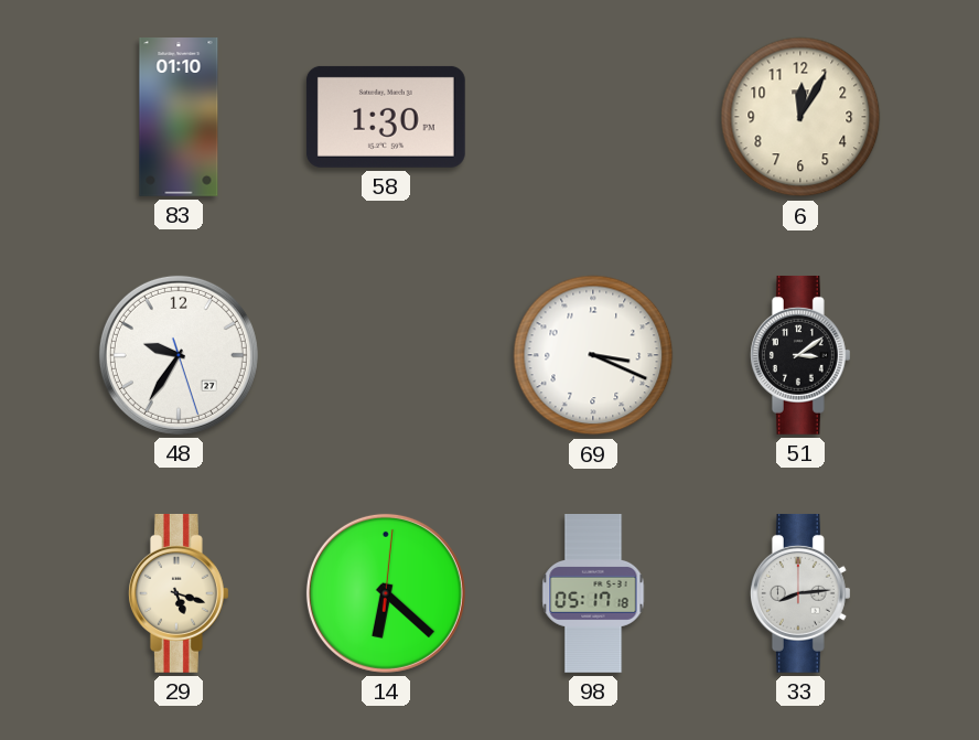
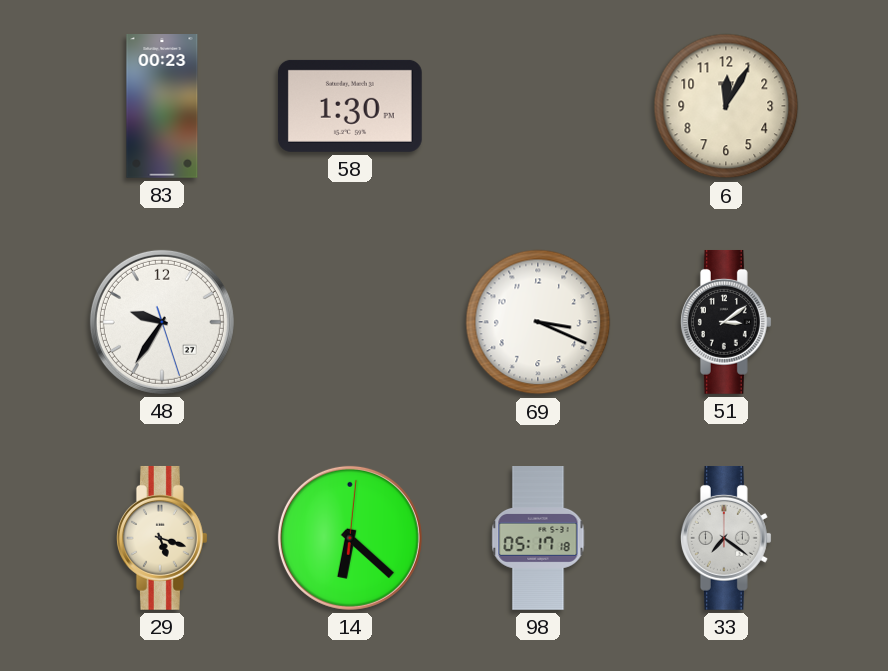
83: 01:10 -> 00:23 (162, 107)
33: 8:14 -> 7:21 (726, 538)
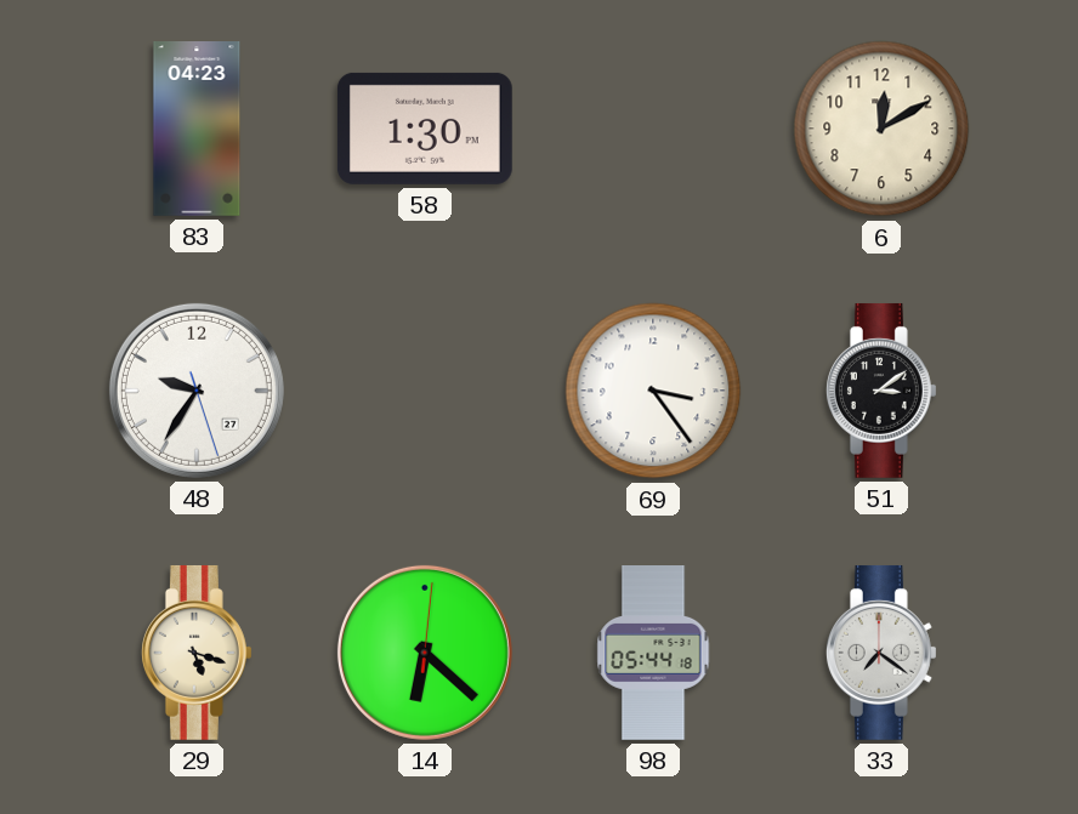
83: 00:23 -> 04:23 (197, 130)
6: 12:05 -> 12:10 (881, 129)
69: 3:19 -> 3:24 (653, 391)
98: 05:17 -> 05:44 (653, 654)
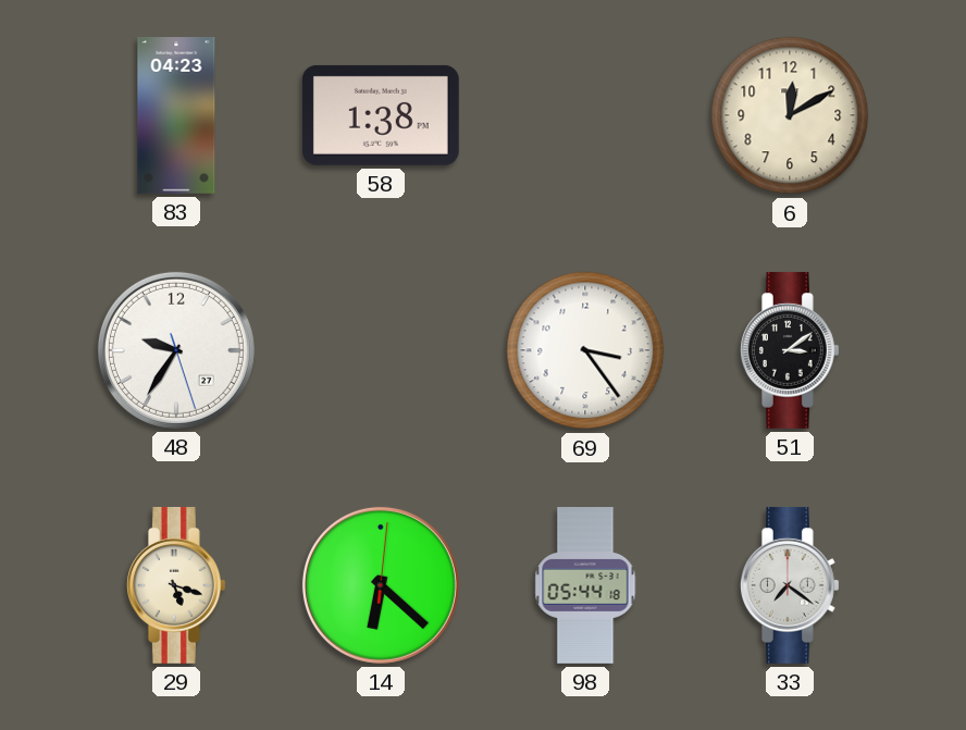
58: 1:30 -> 1:38 (381, 115)
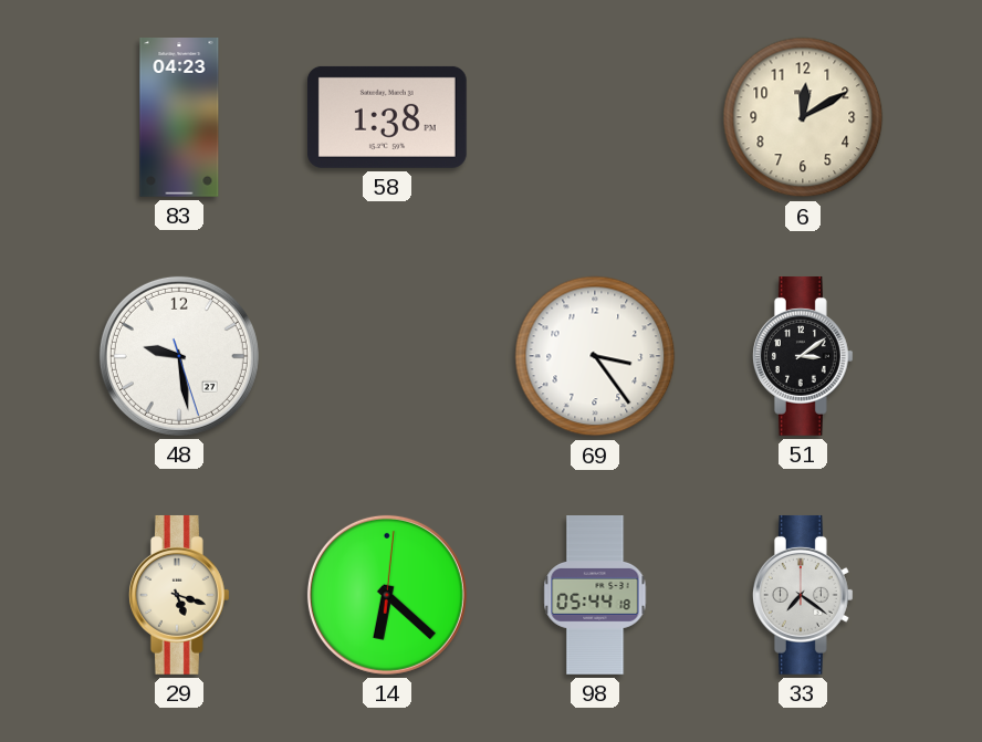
48: 9:35 -> 9:28 (179, 356)
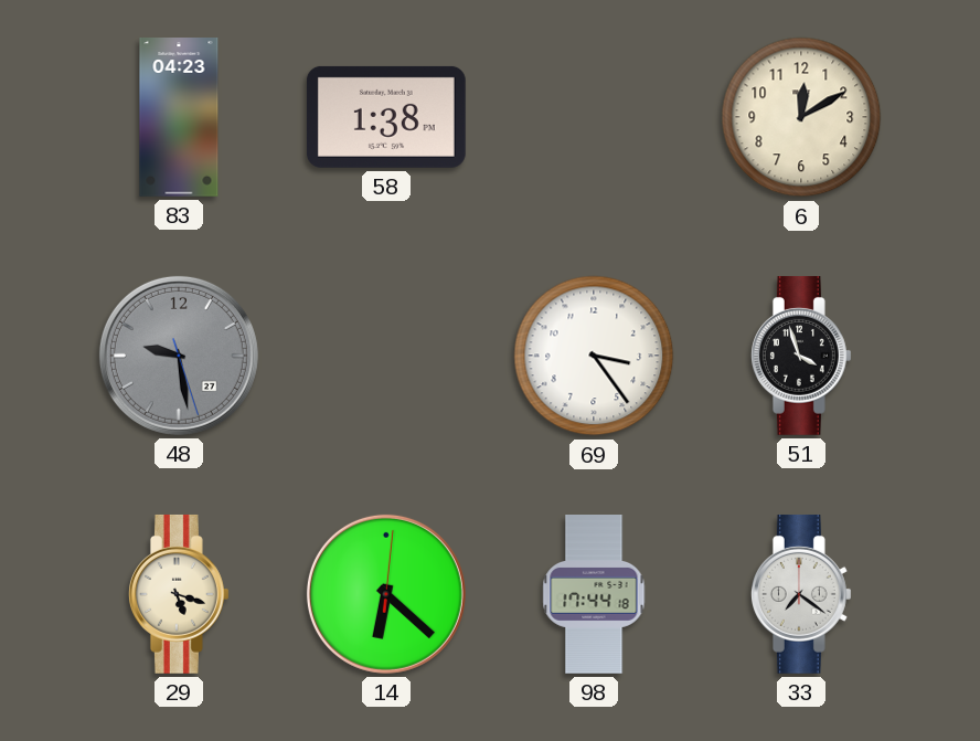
48 dial: white -> grey (179, 356)
51: 3:09 -> 3:57 (801, 356)
98: 05:44 -> 17:44 (594, 595)
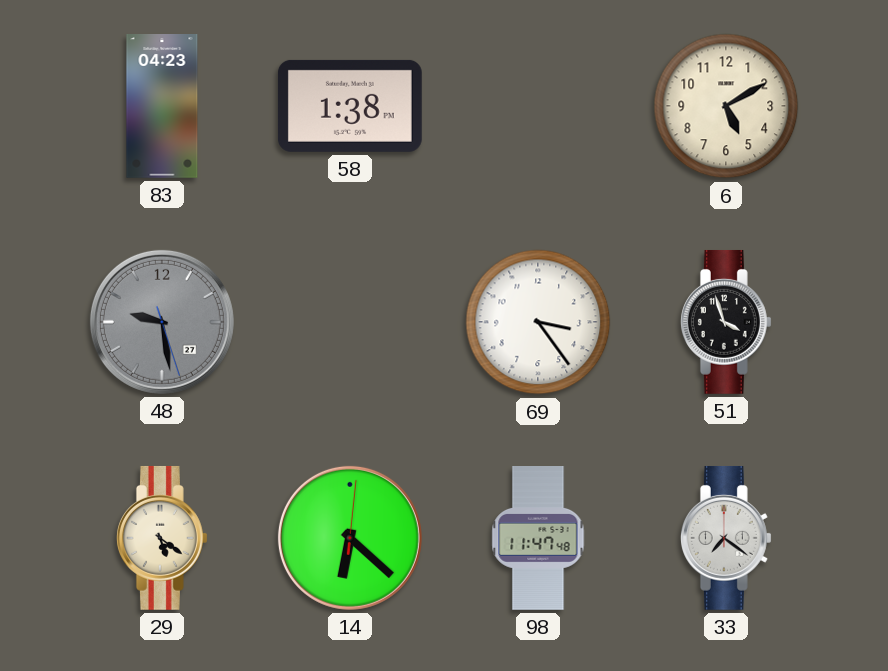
6: 12:10 -> 5:10 (726, 106)
29: 5:18 -> 5:21 (162, 538)
98: 17:44 -> 11:47 (538, 539)
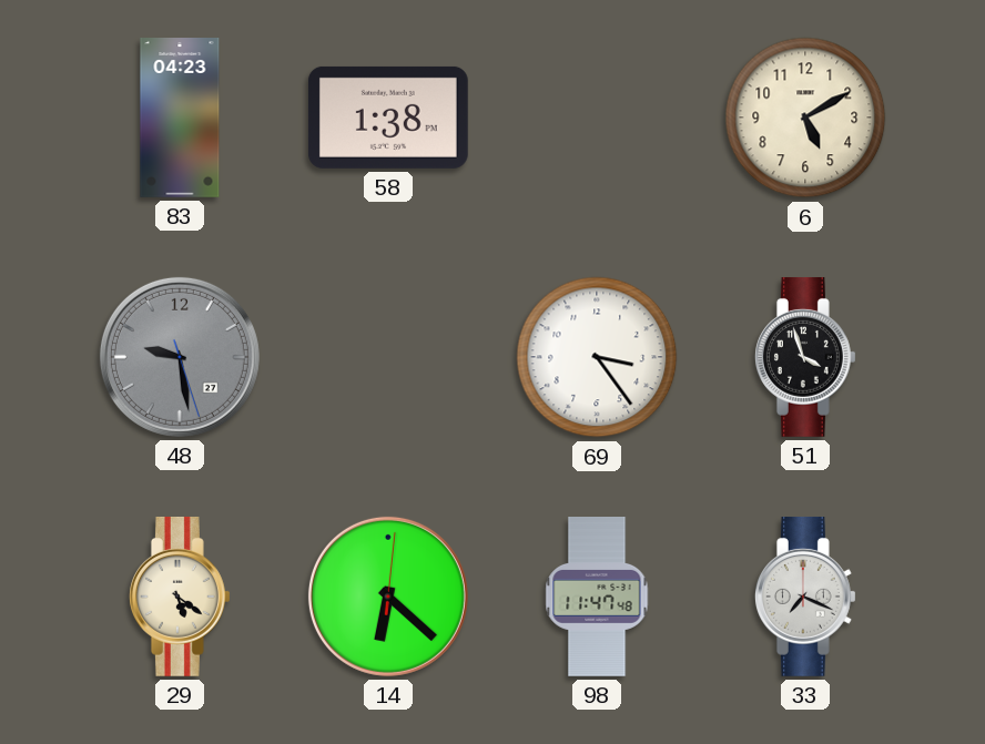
33: 7:21 -> 7:19 (805, 597)
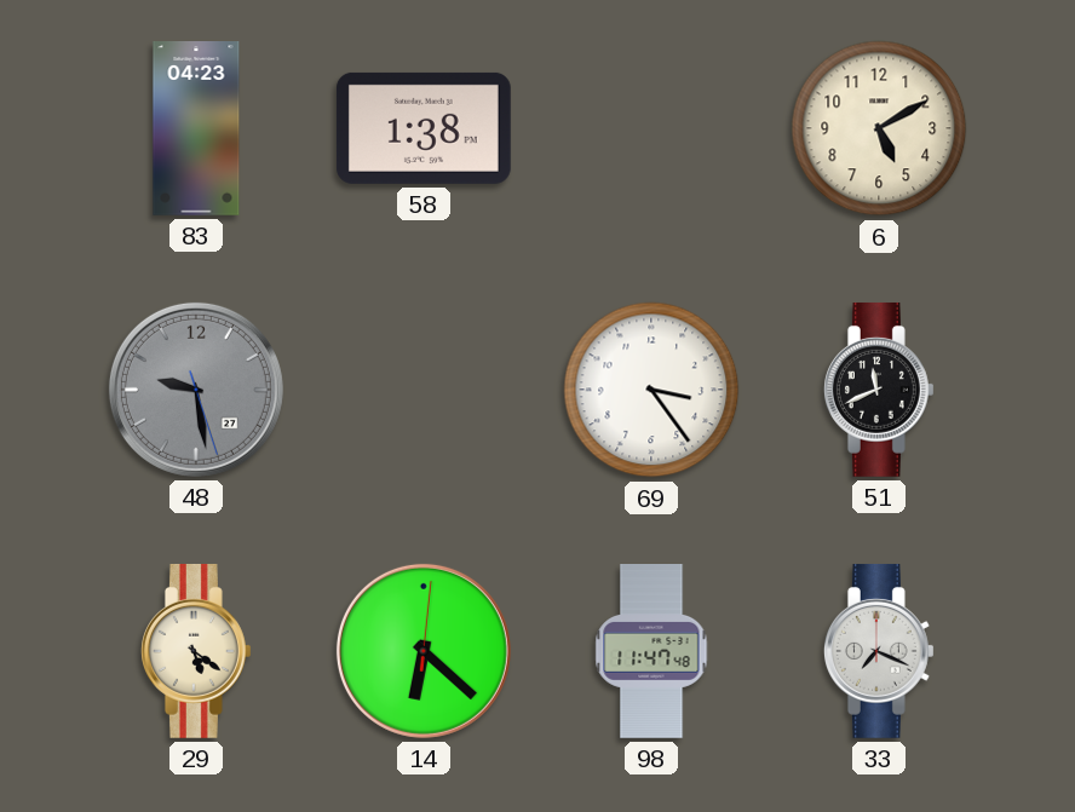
51: 3:57 -> 11:41 (879, 390)
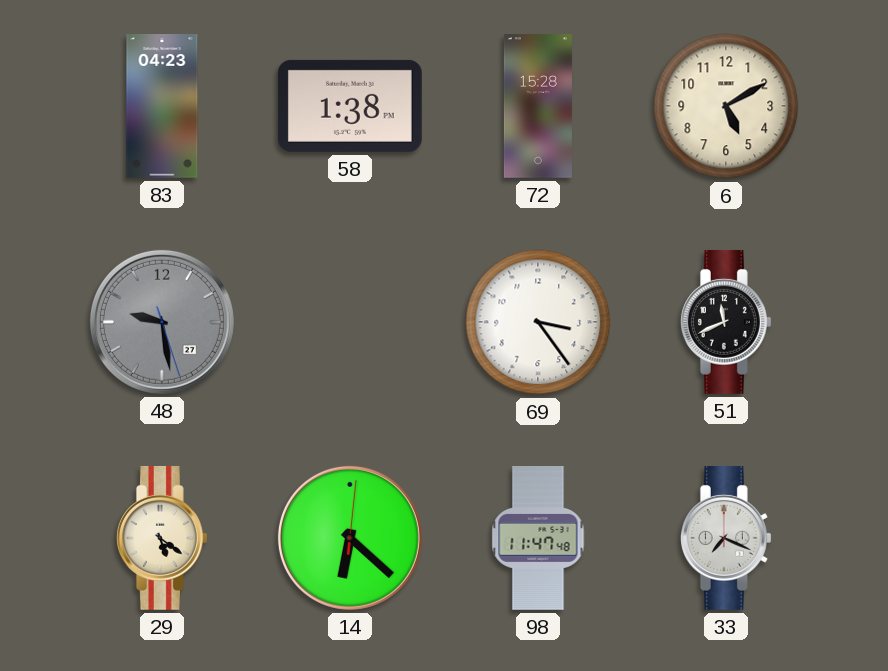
72: none -> 15:28 (538, 107)
